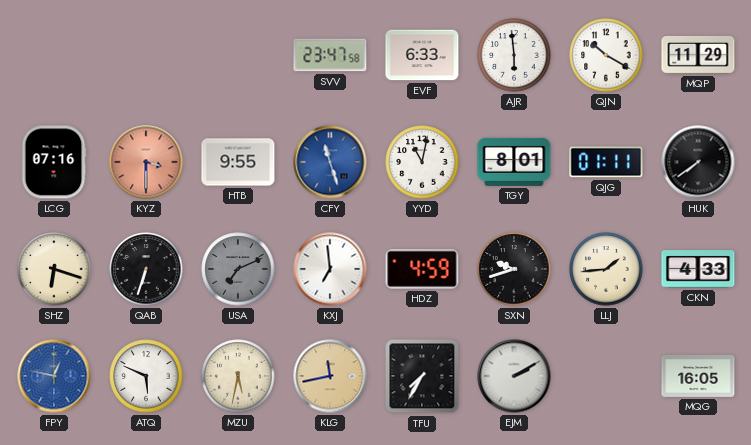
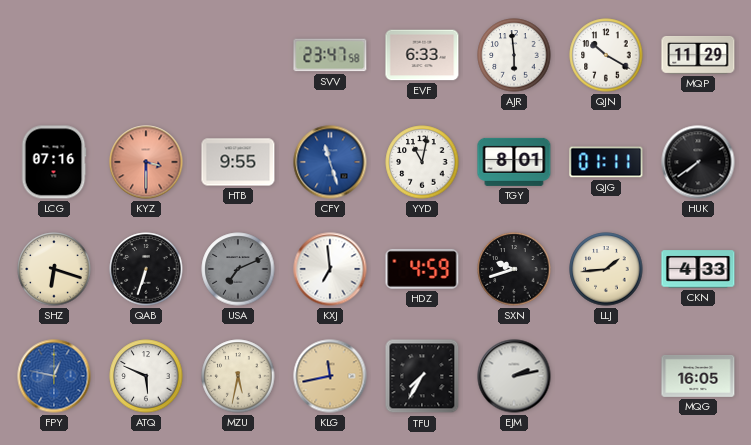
EJM: 2:10 -> 2:13 (514, 376)
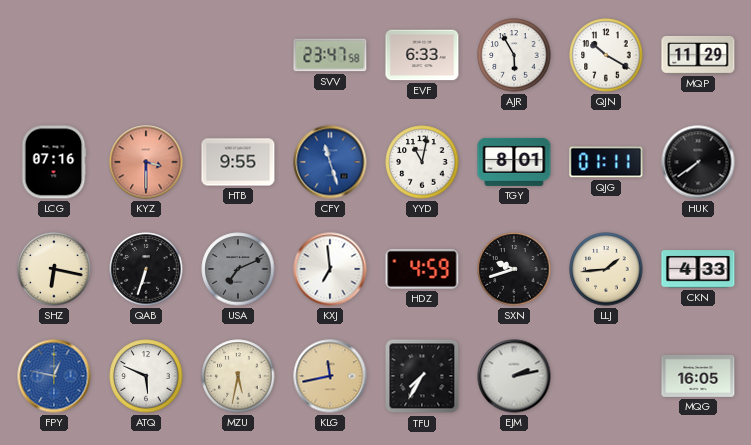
AJR: 5:59 -> 5:55 (514, 55)
SHZ: 6:18 -> 6:17 (54, 269)
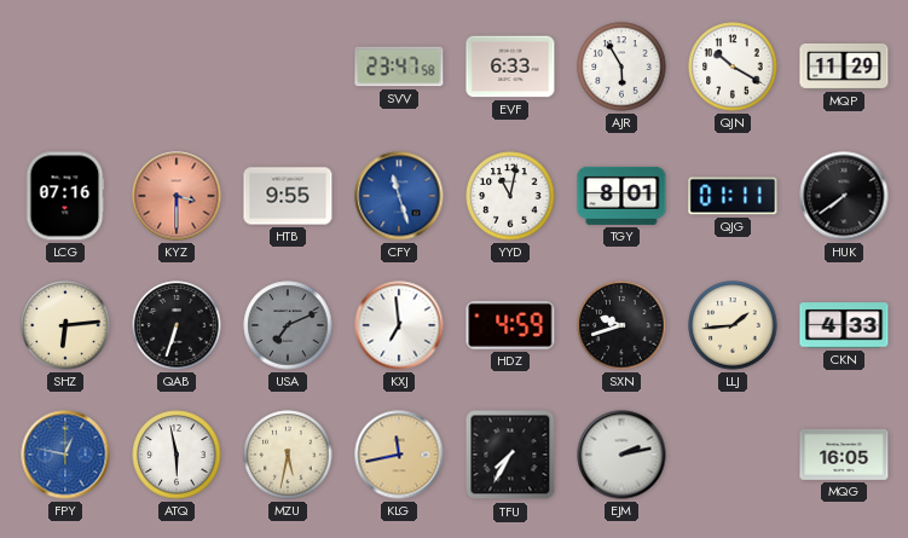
SHZ: 6:17 -> 6:14 (65, 325)
ATQ: 5:49 -> 5:58 (177, 455)
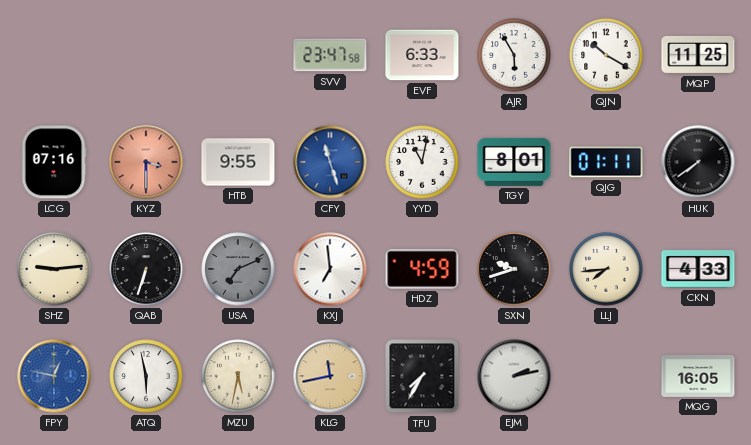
MQP: 11:29 -> 11:25 (698, 55)
SHZ: 6:14 -> 9:14 (54, 269)
LLJ: 1:44 -> 7:44 (606, 269)
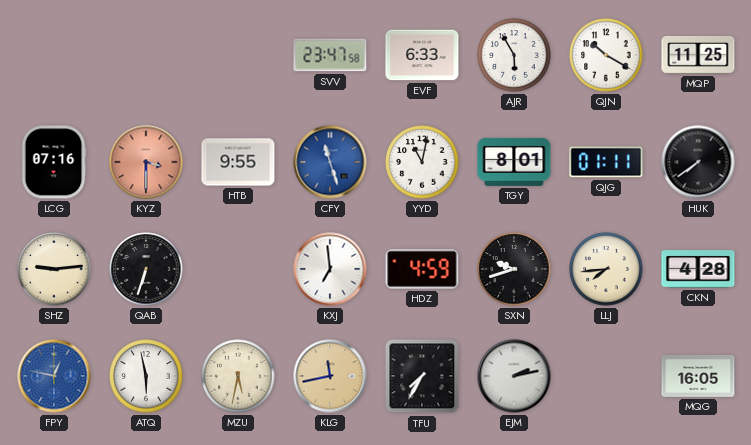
USA: 7:11 -> none (238, 269)
CKN: 4:33 -> 4:28 (698, 269)
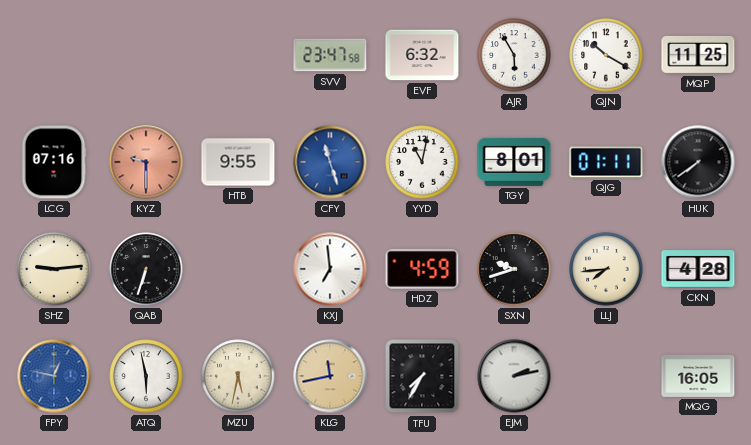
EVF: 6:33 -> 6:32 (422, 55)
KYZ: 3:30 -> 9:30 (146, 162)
